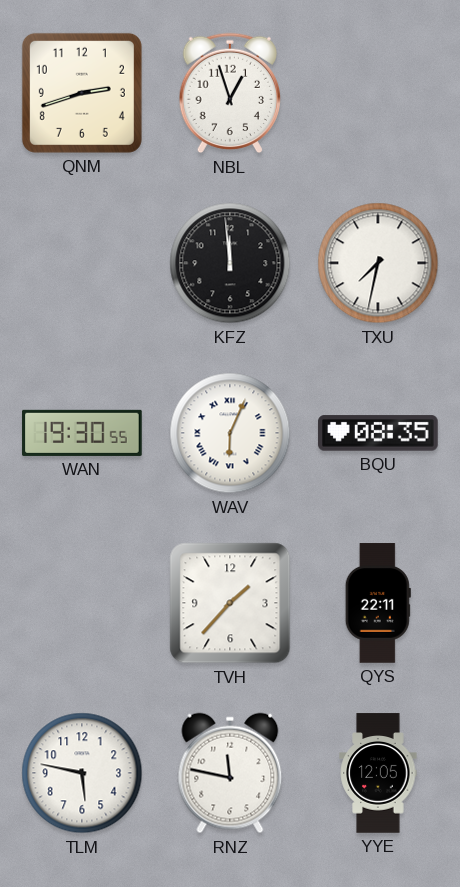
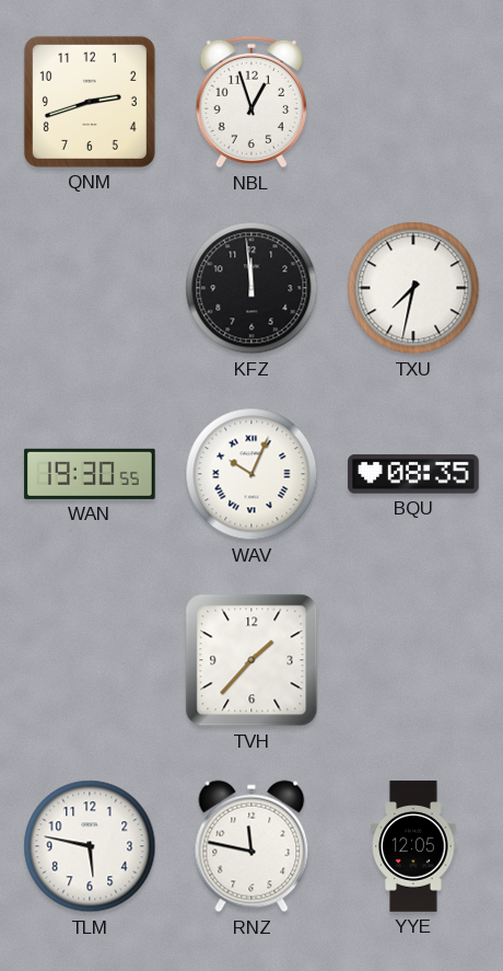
WAV: 6:04 -> 10:04 (251, 474)
QYS: 22:11 -> none (378, 603)
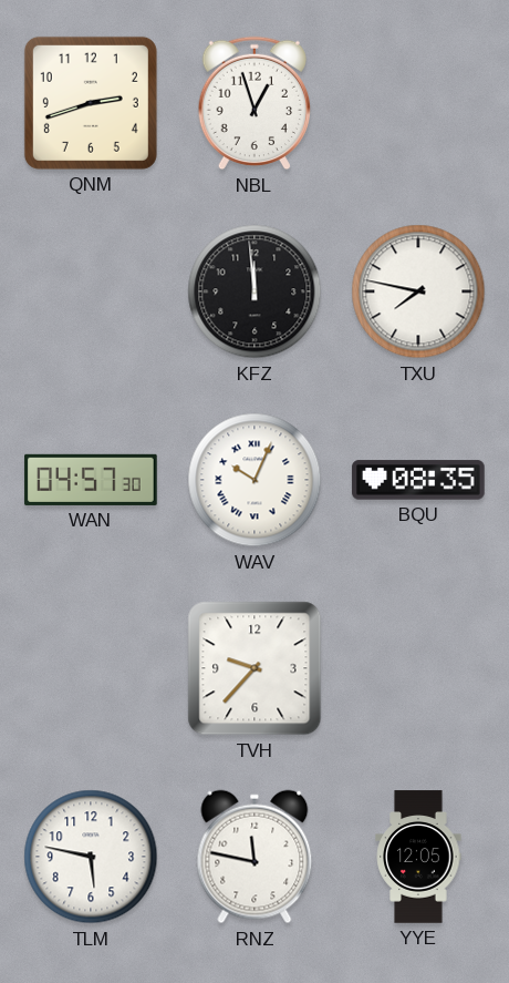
TXU: 7:32 -> 7:47 (418, 291)
WAN: 19:30 -> 04:57 (91, 480)
TVH: 1:37 -> 9:37 (254, 668)
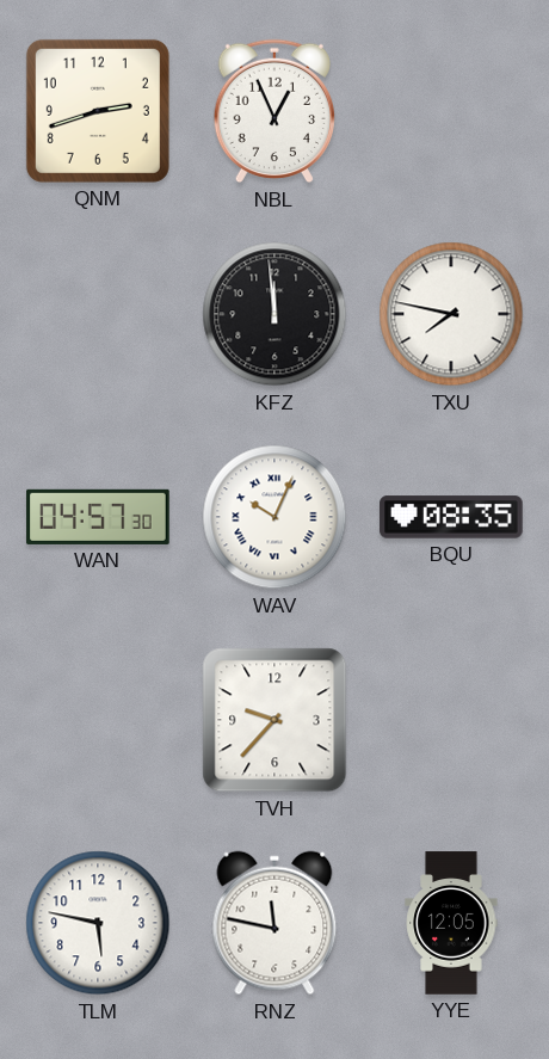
NBL: 12:57 -> 12:56 (273, 111)
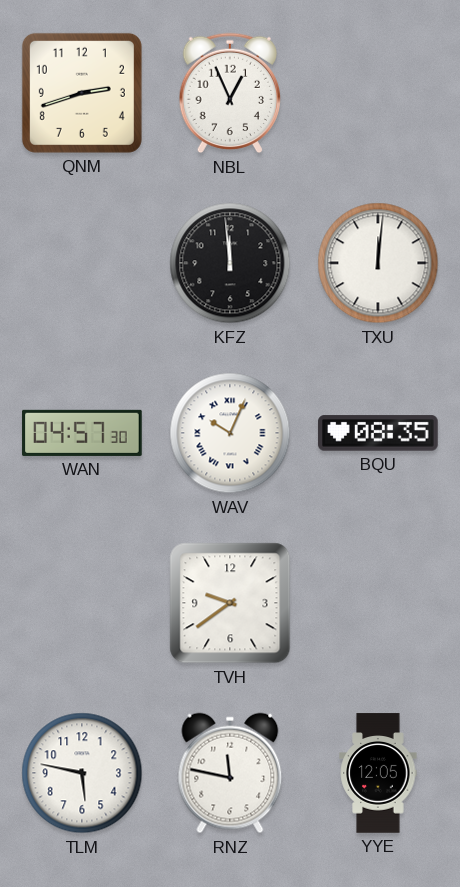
TXU: 7:47 -> 12:01 (378, 263)
TVH: 9:37 -> 9:39 (230, 603)
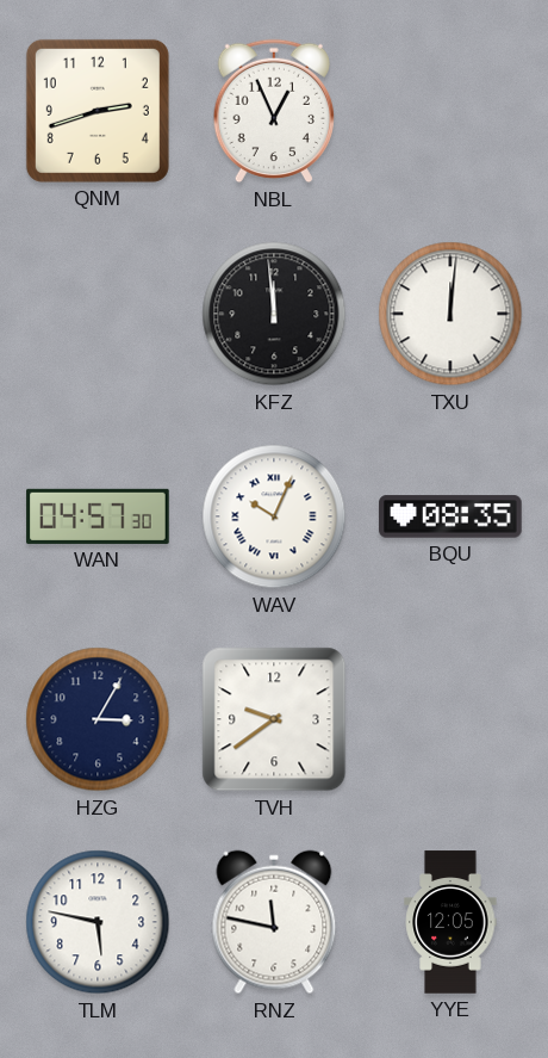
HZG: none -> 3:05 (98, 719)
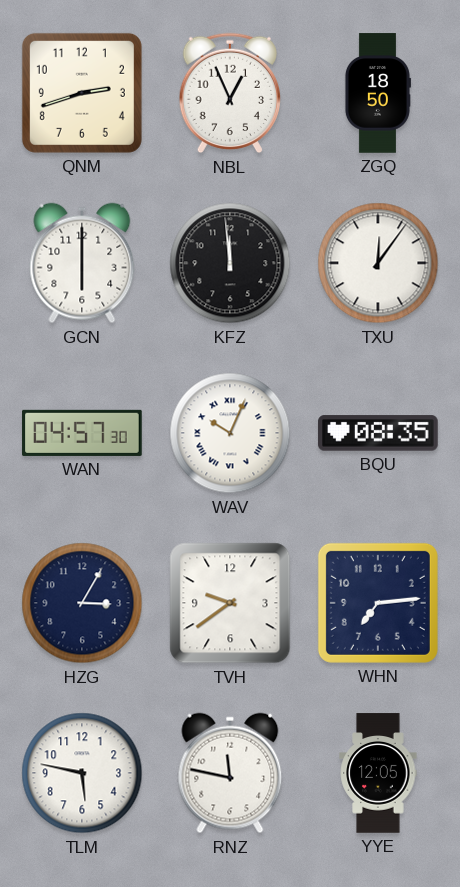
ZGQ: none -> 18:50 (377, 93)
GCN: none -> 6:00 (82, 263)
TXU: 12:01 -> 12:06 (378, 263)
WHN: none -> 7:14 (378, 603)
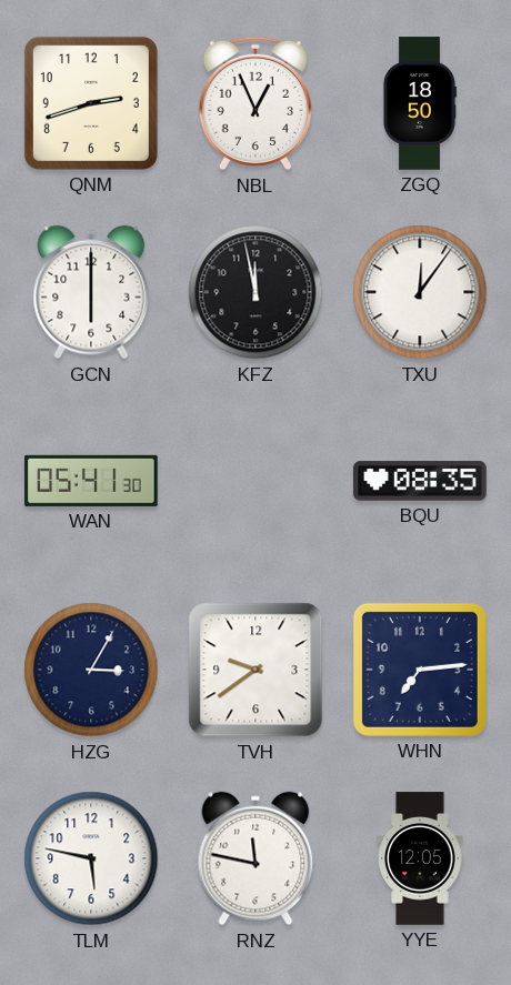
KFZ: 11:59 -> 11:58 (255, 292)
WAN: 04:57 -> 05:41 (91, 481)
WAV: 10:04 -> none (230, 433)
